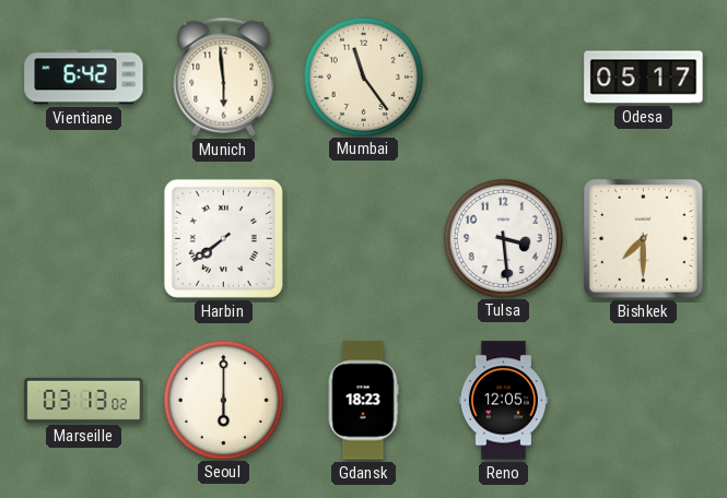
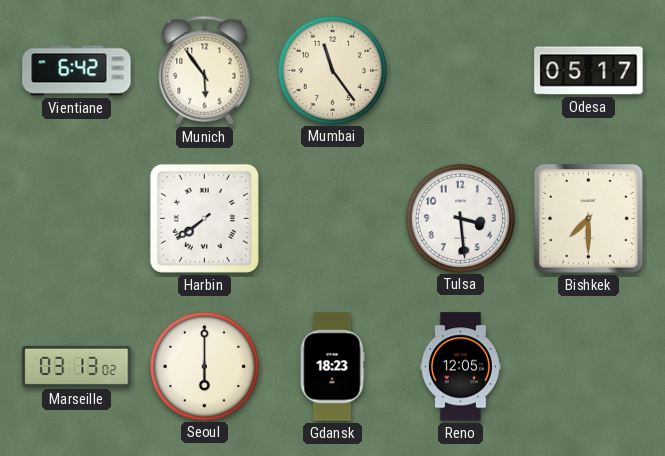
Munich: 5:59 -> 5:54 (205, 70)
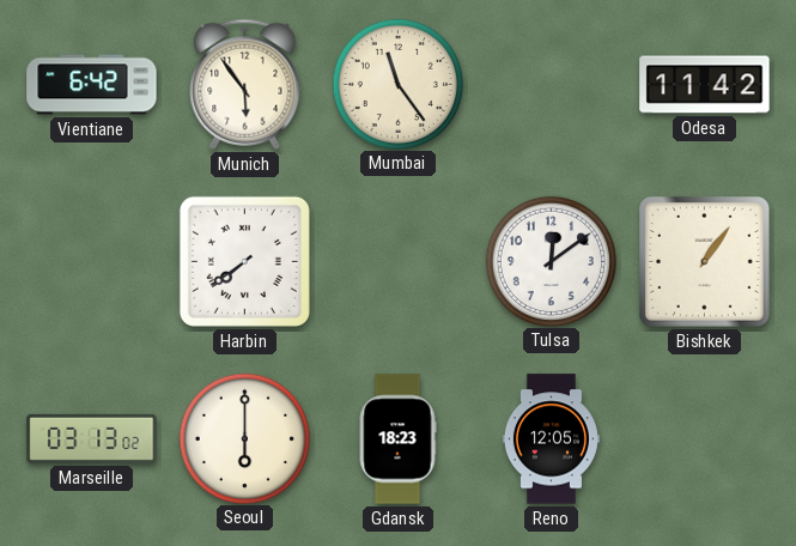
Odesa: 05:17 -> 11:42 (705, 85)
Tulsa: 3:29 -> 12:09 (551, 261)
Bishkek: 7:30 -> 1:06 (705, 262)
